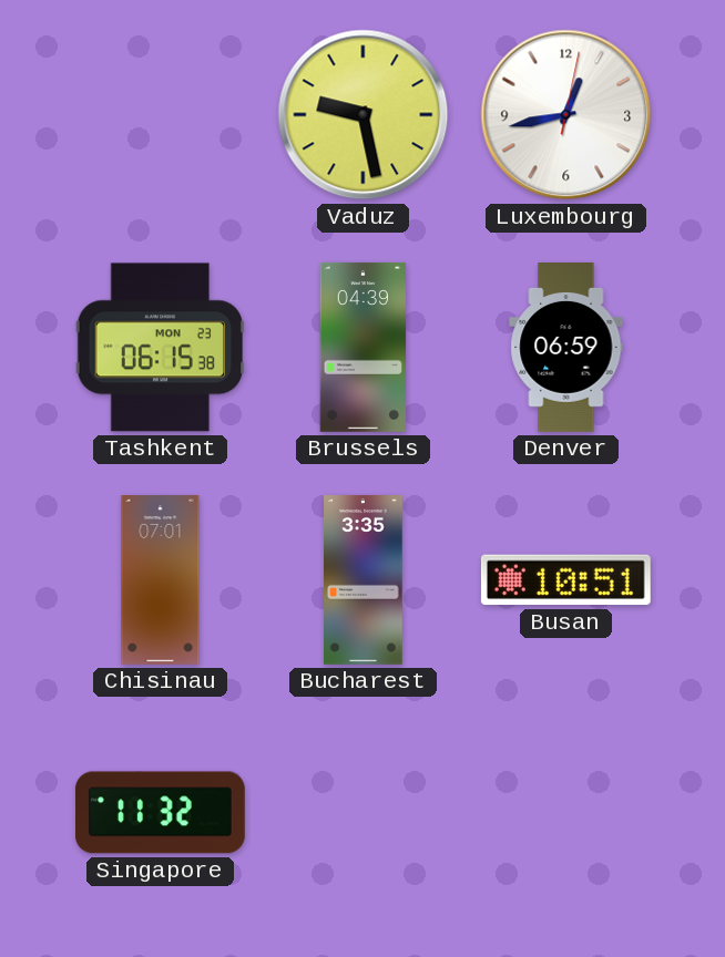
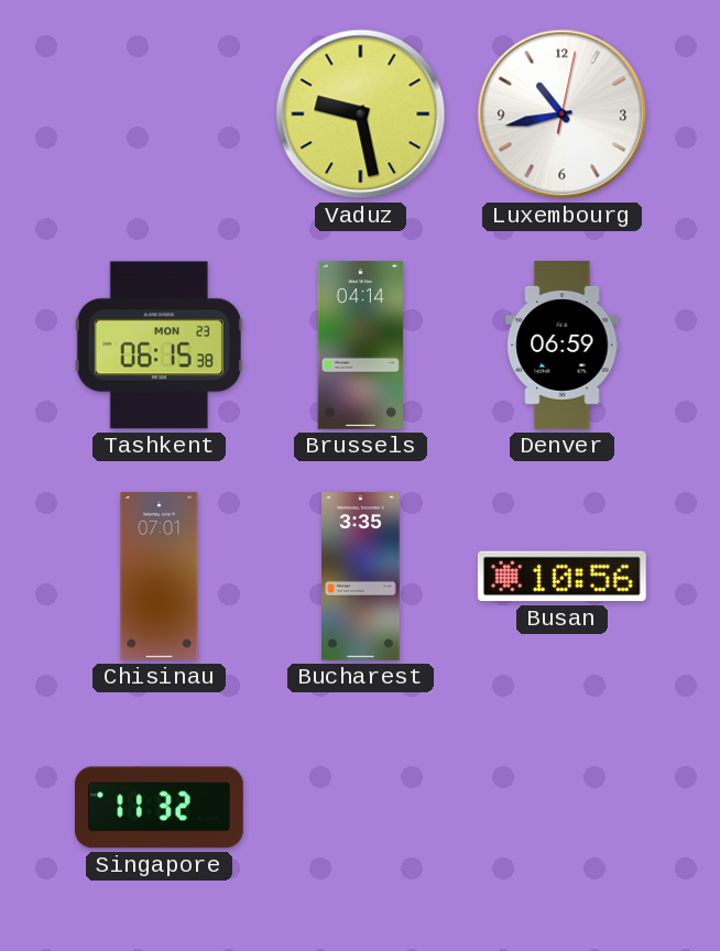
Luxembourg: 12:43 -> 10:43 (563, 114)
Brussels: 04:39 -> 04:14 (361, 345)
Busan: 10:51 -> 10:56 (561, 577)
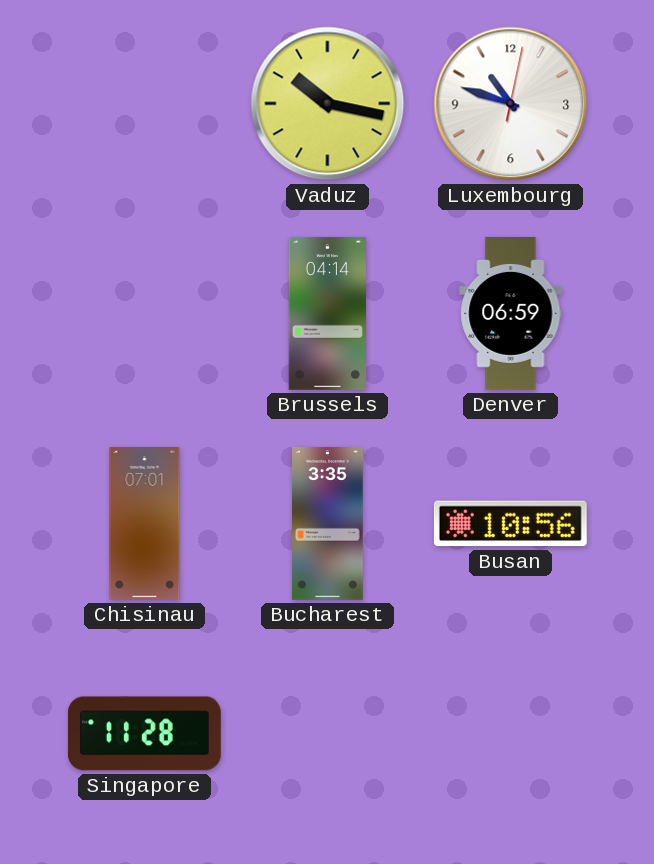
Vaduz: 9:28 -> 10:17 (328, 104)
Luxembourg: 10:43 -> 10:48 (511, 104)
Tashkent: 06:15 -> none (160, 346)
Singapore: 11:32 -> 11:28 (144, 734)
